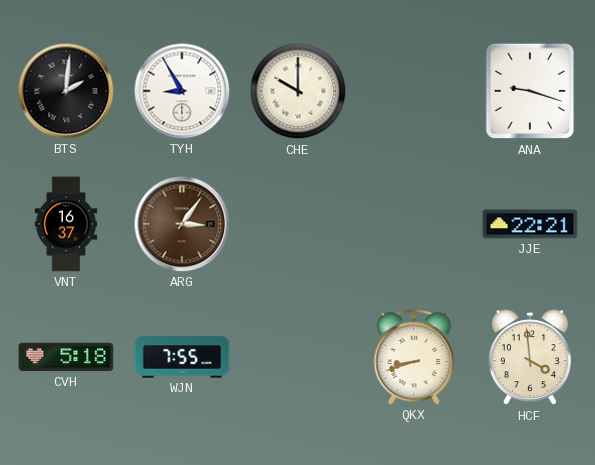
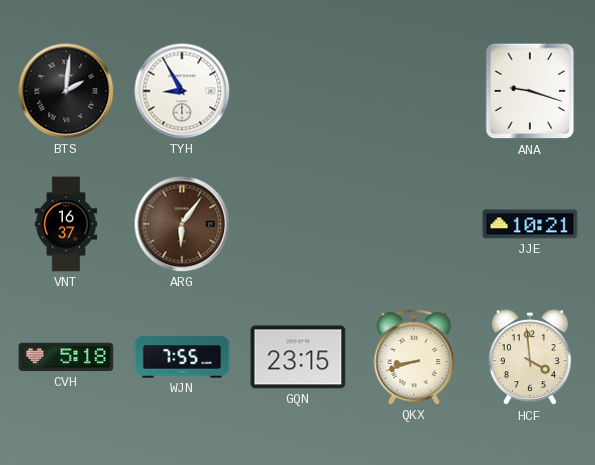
CHE: 10:00 -> none (298, 91)
ARG: 3:06 -> 6:06 (182, 224)
JJE: 22:21 -> 10:21 (530, 224)
GQN: none -> 23:15 (298, 357)
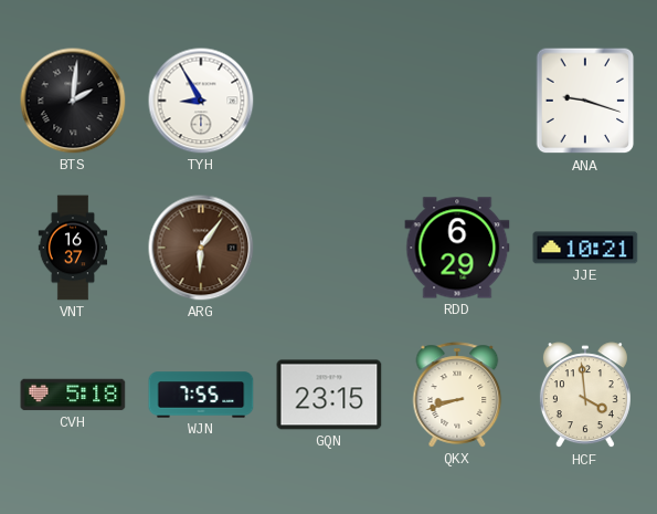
RDD: none -> 6:29 (457, 248)
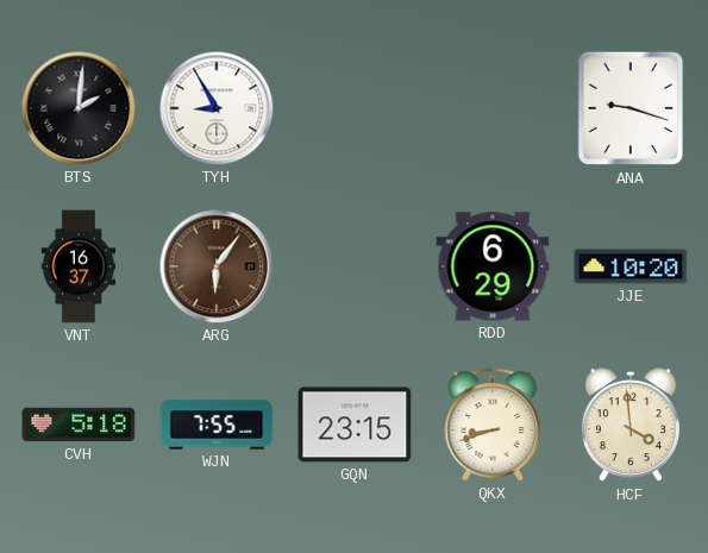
JJE: 10:21 -> 10:20 (631, 266)
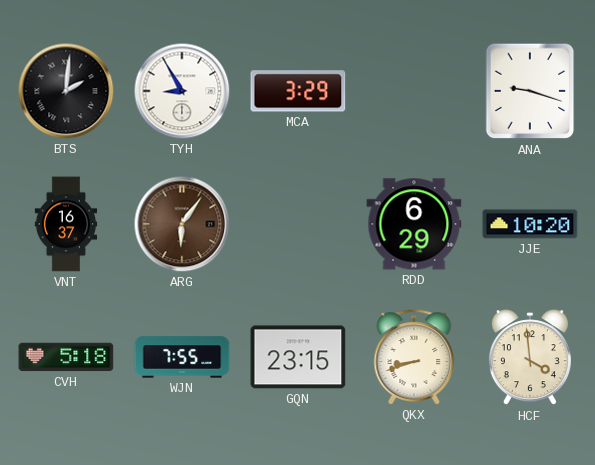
MCA: none -> 3:29 (298, 91)
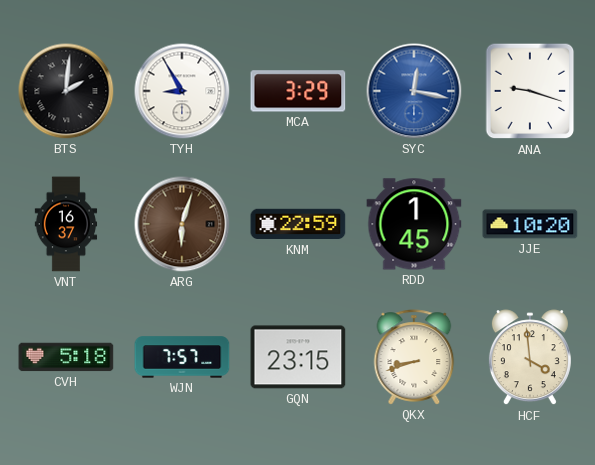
SYC: none -> 12:17 (414, 91)
ARG: 6:06 -> 6:03 (182, 224)
KNM: none -> 22:59 (298, 224)
RDD: 6:29 -> 1:45 (414, 224)
WJN: 7:55 -> 7:57 (182, 357)
